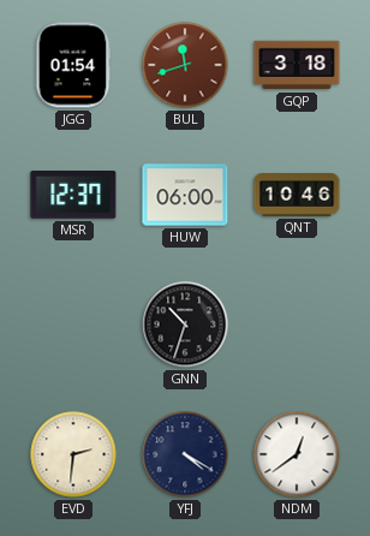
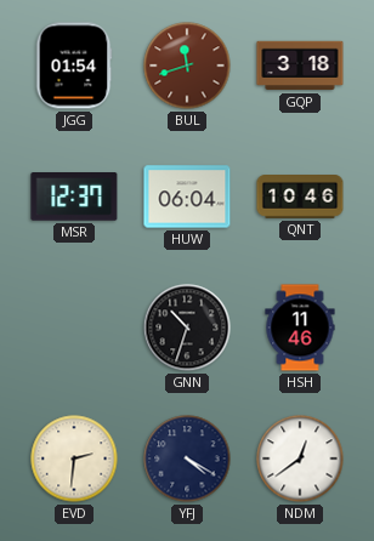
HUW: 06:00 -> 06:04 (187, 197)
HSH: none -> 11:46 (300, 328)
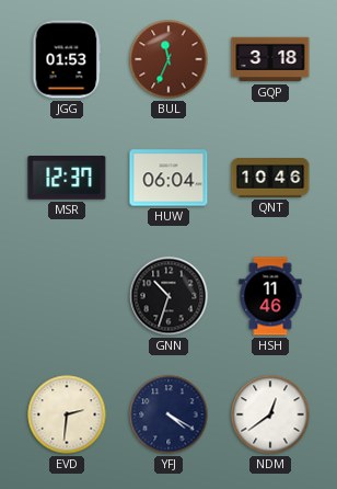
JGG: 01:54 -> 01:53 (67, 59)
BUL: 11:42 -> 11:34 (168, 59)
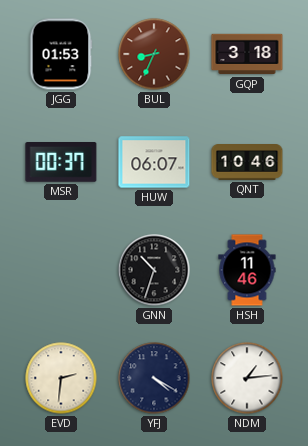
BUL: 11:34 -> 8:34 (154, 54)
MSR: 12:37 -> 00:37 (61, 162)
HUW: 06:04 -> 06:07 (154, 162)
NDM: 12:39 -> 1:14 (247, 378)
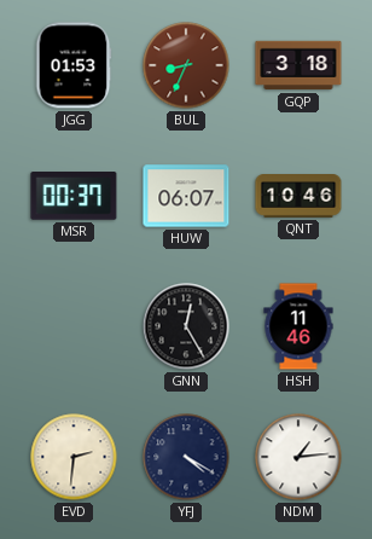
GNN: 10:33 -> 12:25 (186, 326)
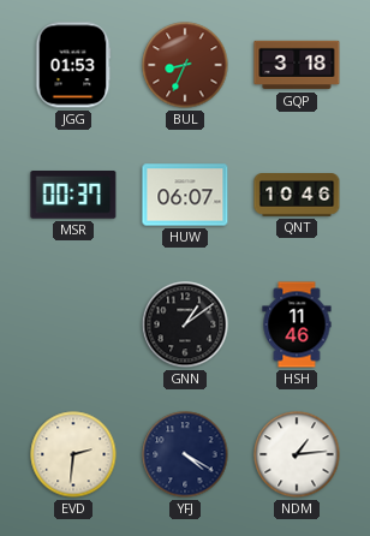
GNN: 12:25 -> 1:09 (185, 324)
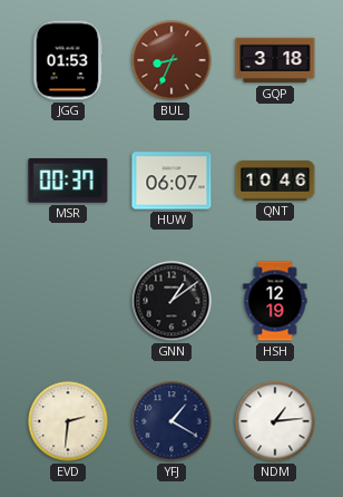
HSH: 11:46 -> 12:19 (275, 301)
YFJ: 4:20 -> 1:20 (171, 421)
